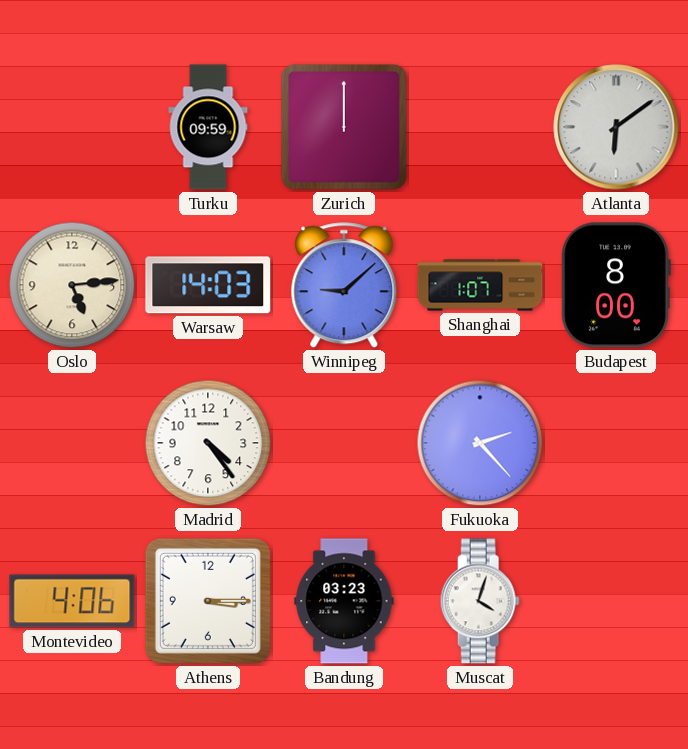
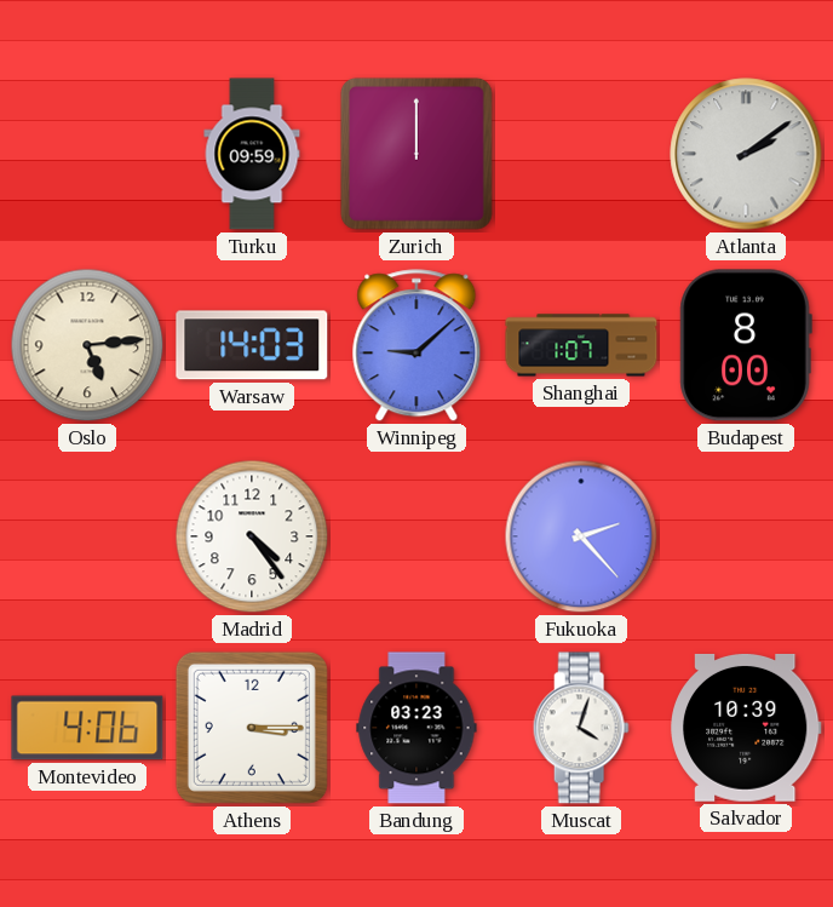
Atlanta: 6:09 -> 2:09 (746, 154)
Salvador: none -> 10:39 (746, 728)
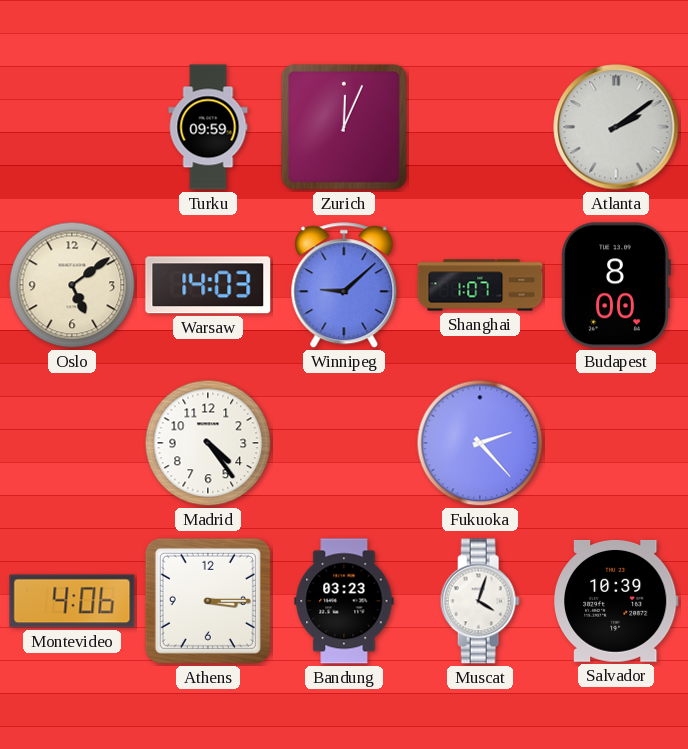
Zurich: 12:00 -> 12:04 (344, 127)
Oslo: 5:14 -> 5:09 (72, 285)
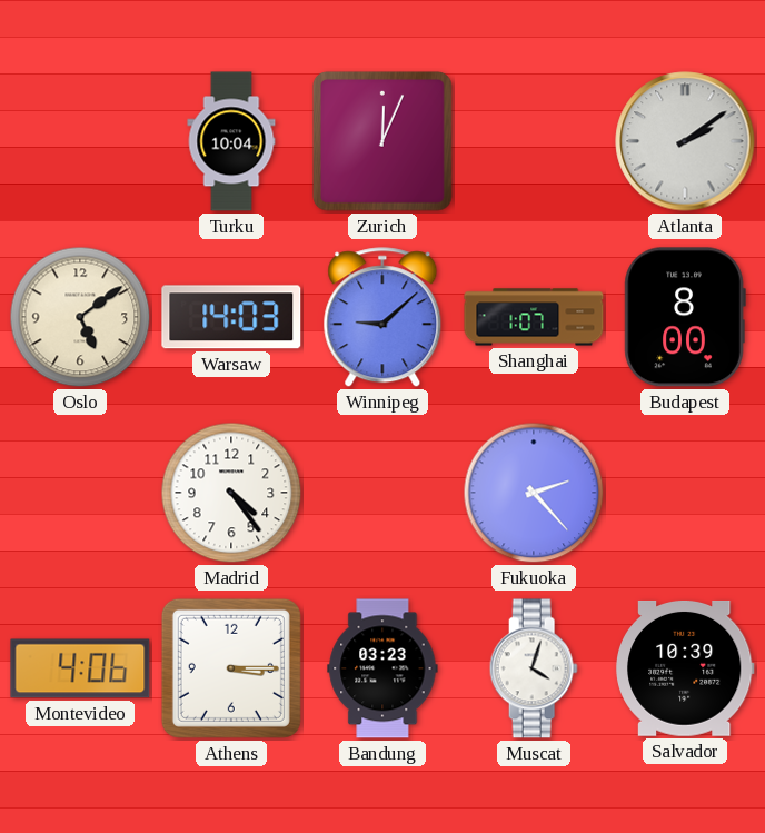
Turku: 09:59 -> 10:04 (231, 141)
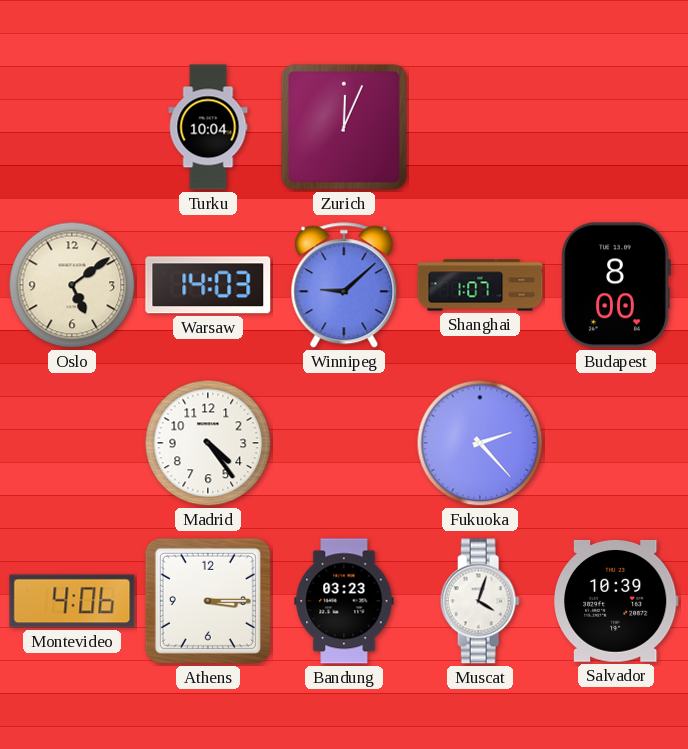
Atlanta: 2:09 -> none (685, 141)
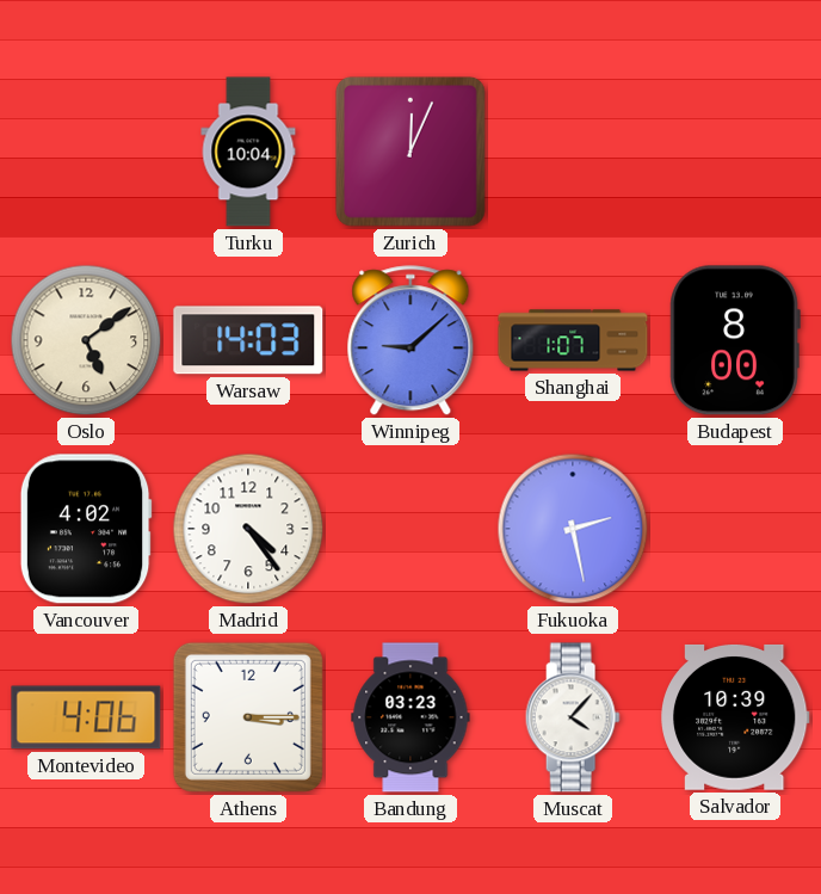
Vancouver: none -> 4:02 (86, 529)
Fukuoka: 2:23 -> 2:28 (573, 529)
Muscat: 4:03 -> 4:07 (573, 717)
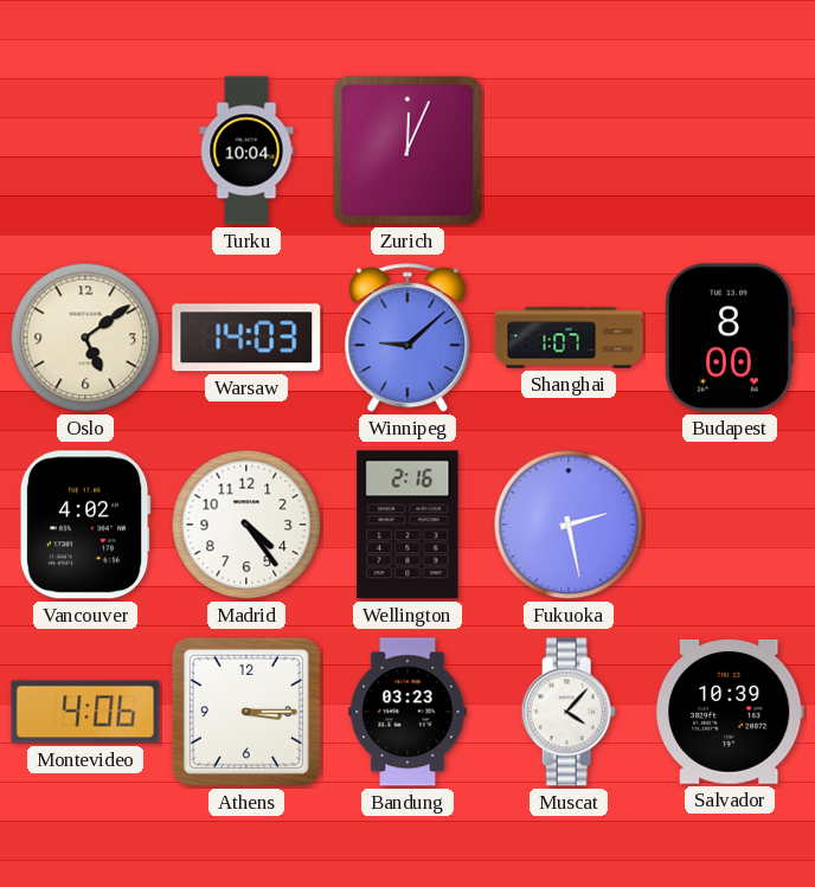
Wellington: none -> 2:16 (407, 525)
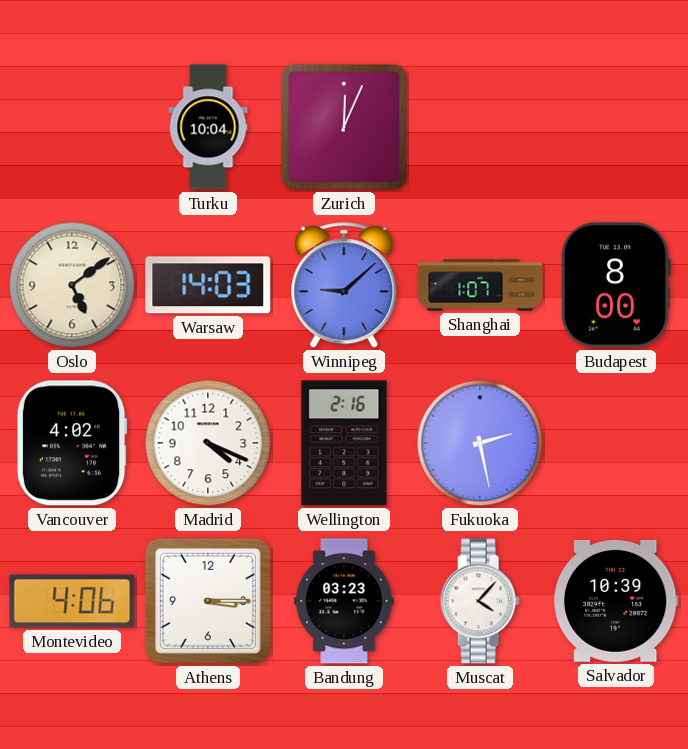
Madrid: 4:24 -> 4:19 (208, 443)
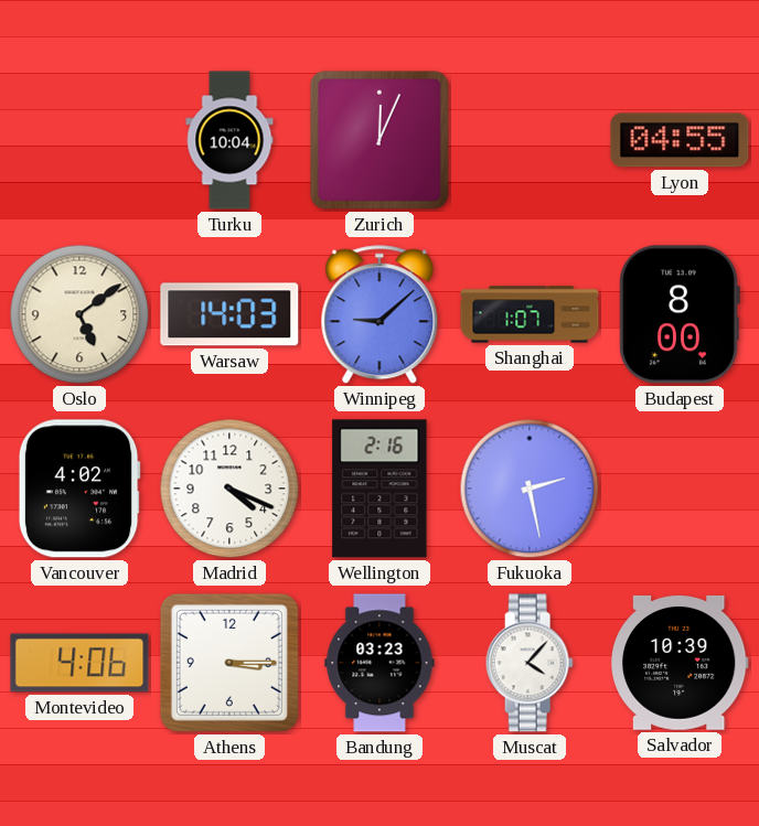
Lyon: none -> 04:55 (680, 140)
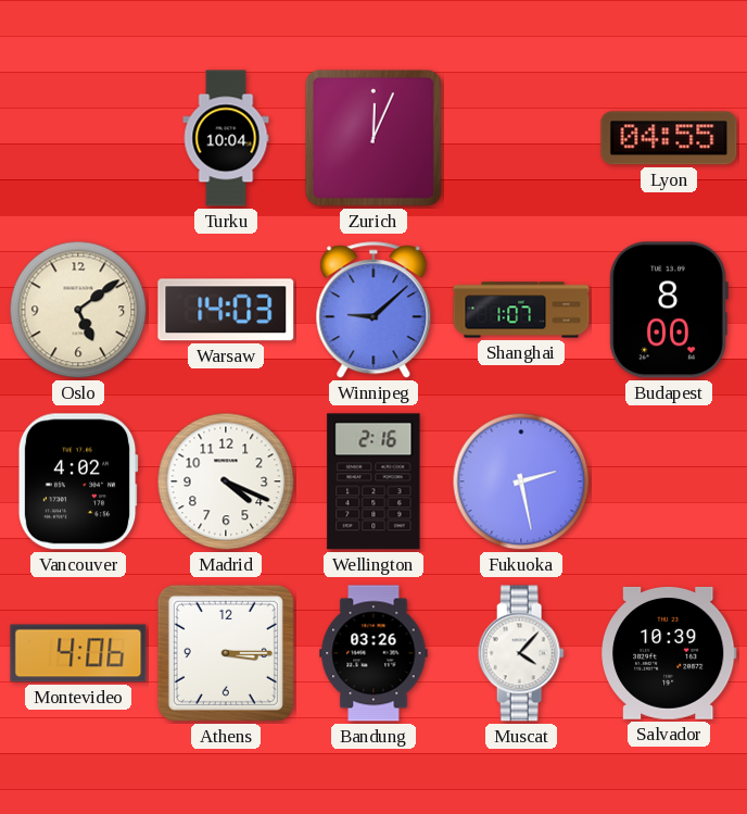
Bandung: 03:23 -> 03:26 (373, 653)
